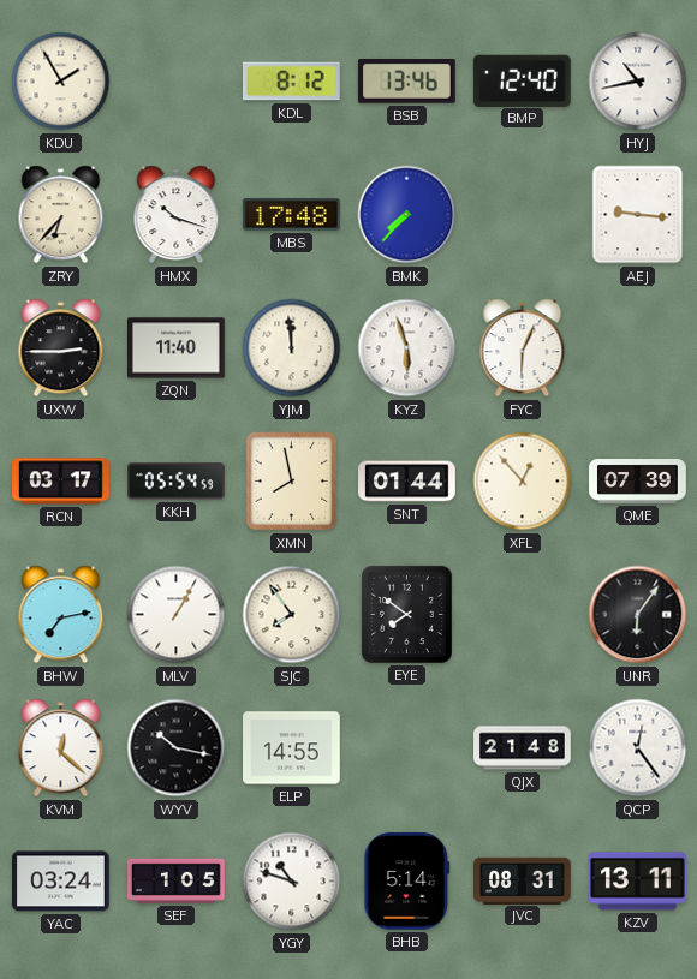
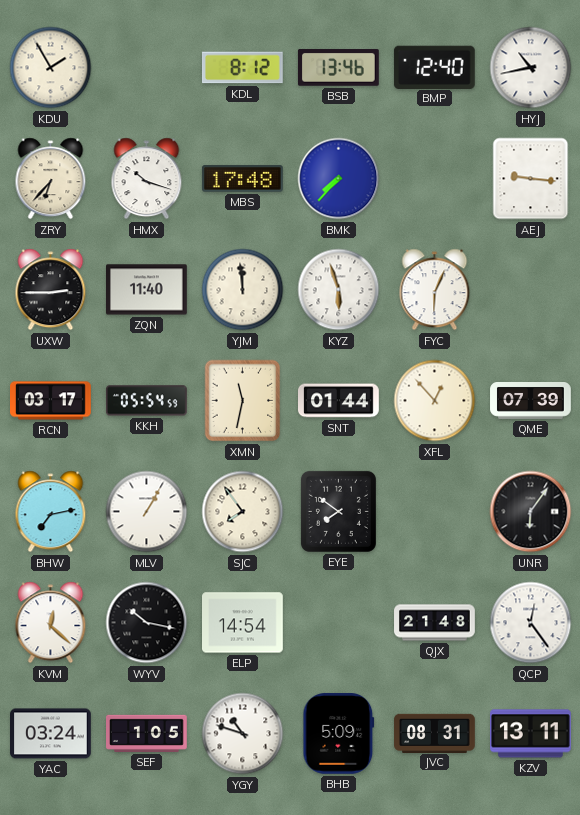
XMN: 7:58 -> 11:32 (243, 401)
ELP: 14:55 -> 14:54 (243, 623)
BHB: 5:14 -> 5:09 (339, 734)
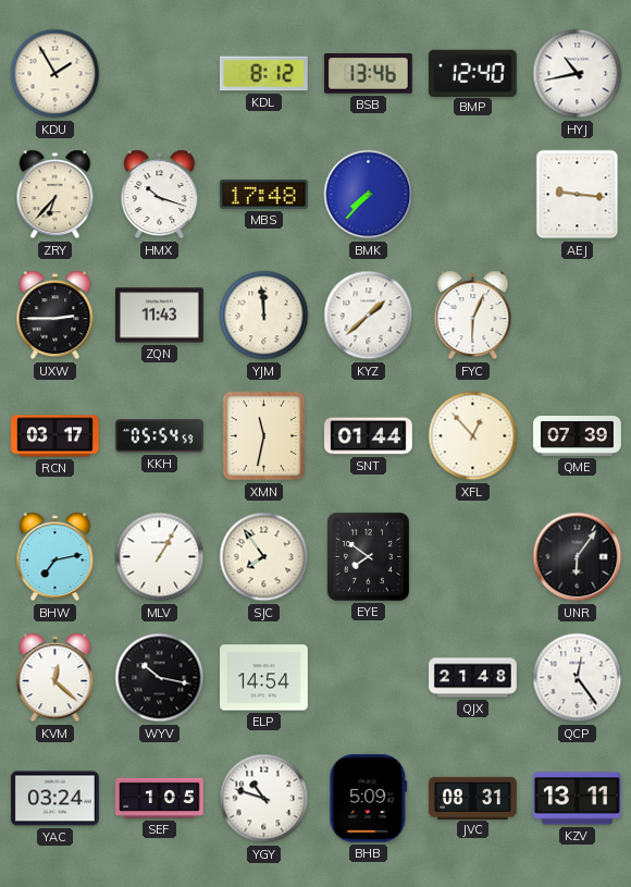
ZQN: 11:40 -> 11:43 (160, 316)
KYZ: 5:57 -> 1:38 (369, 316)
